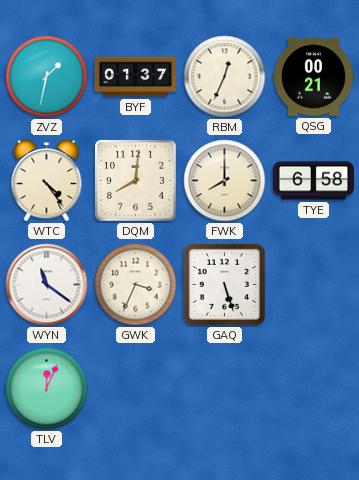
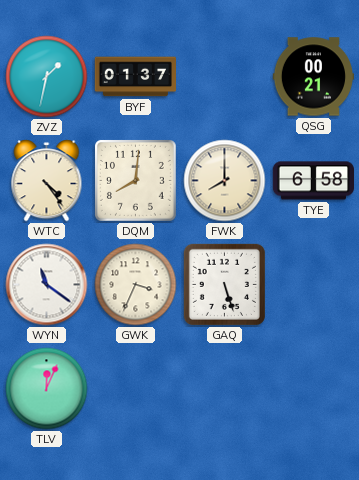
RBM: 12:34 -> none (225, 77)
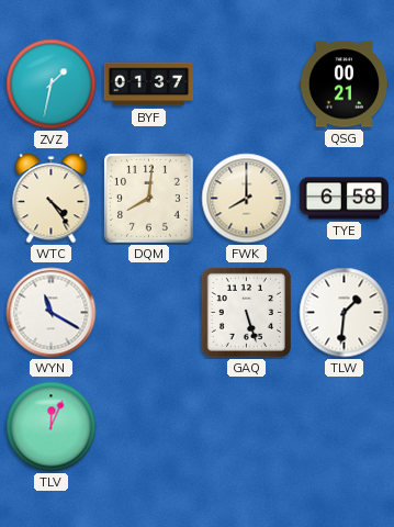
WYN: 11:21 -> 11:20 (52, 313)
GWK: 3:34 -> none (136, 285)
TLW: none -> 1:31 (345, 313)
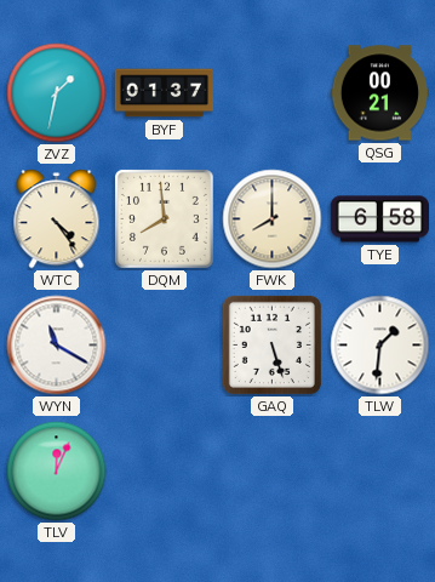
DQM: 8:01 -> 7:59 (164, 218)
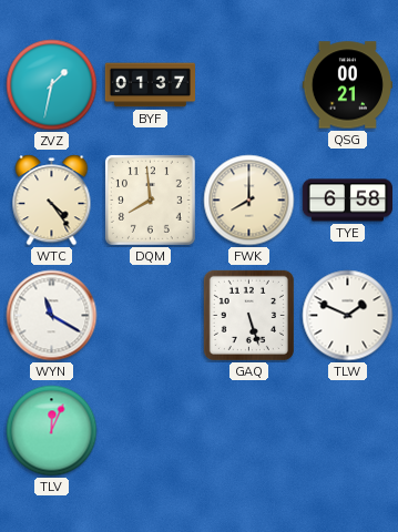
TLW: 1:31 -> 1:49 (348, 316)
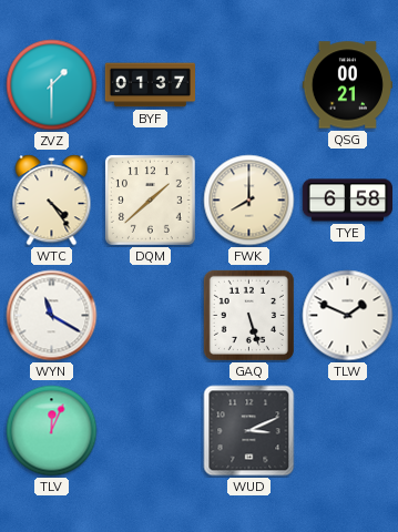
ZVZ: 1:32 -> 1:30 (52, 85)
DQM: 7:59 -> 1:38 (150, 199)
WUD: none -> 3:11 (249, 431)
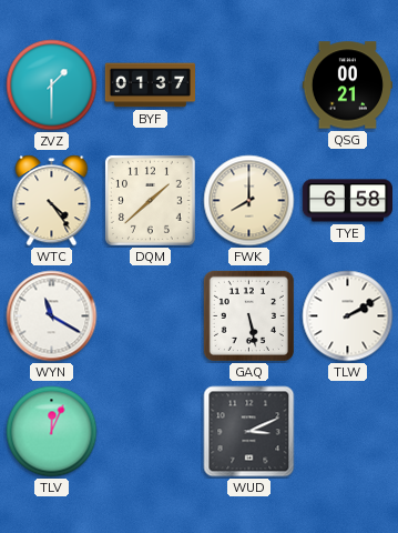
GAQ: 5:27 -> 5:28 (248, 315)
TLW: 1:49 -> 2:10 (348, 316)
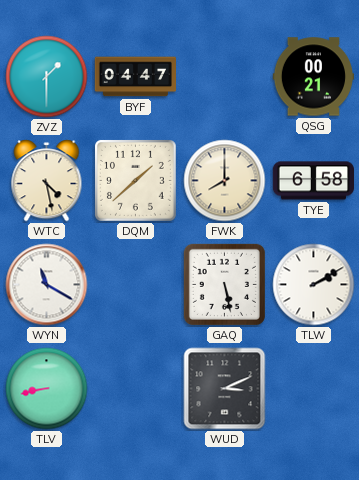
BYF: 01:37 -> 04:47 (135, 77)
WTC: 4:24 -> 4:28 (47, 181)
TLV: 12:04 -> 8:43 (47, 389)
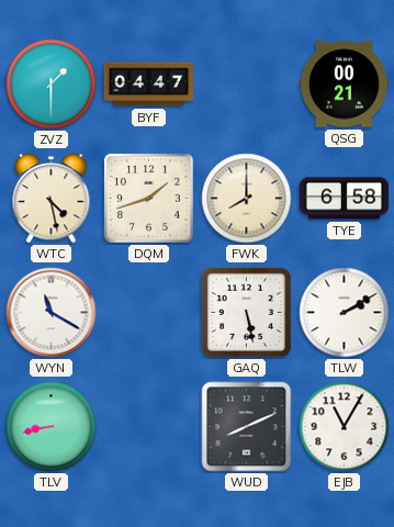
DQM: 1:38 -> 1:42 (148, 198)
WUD: 3:11 -> 8:11 (247, 427)
EJB: none -> 11:05 (345, 427)
